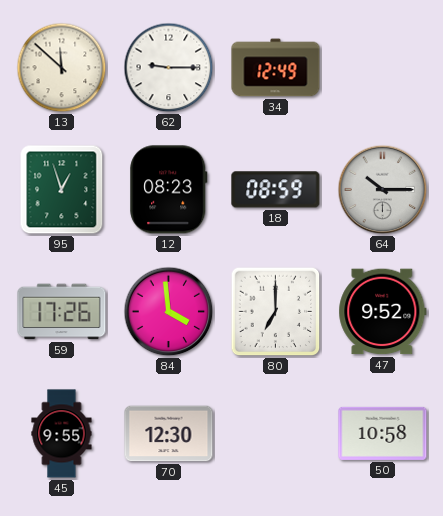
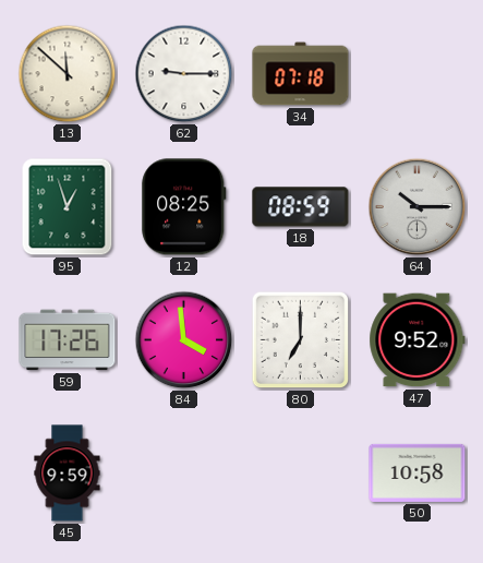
34: 12:49 -> 07:18 (301, 74)
12: 08:23 -> 08:25 (184, 207)
45: 9:55 -> 9:59 (68, 474)
70: 12:30 -> none (169, 434)
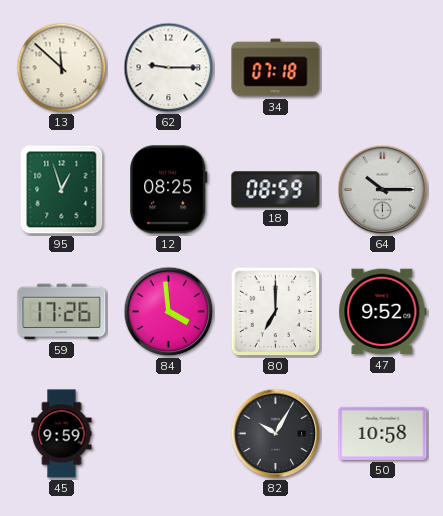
82: none -> 10:05 (276, 434)
